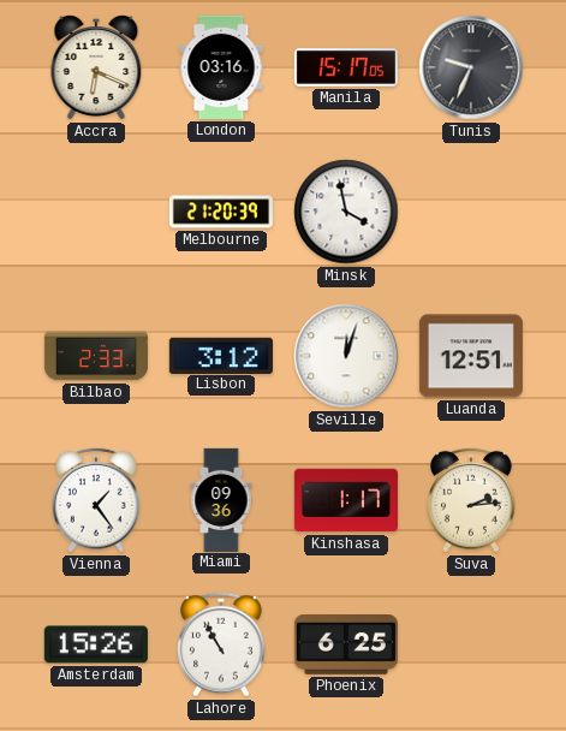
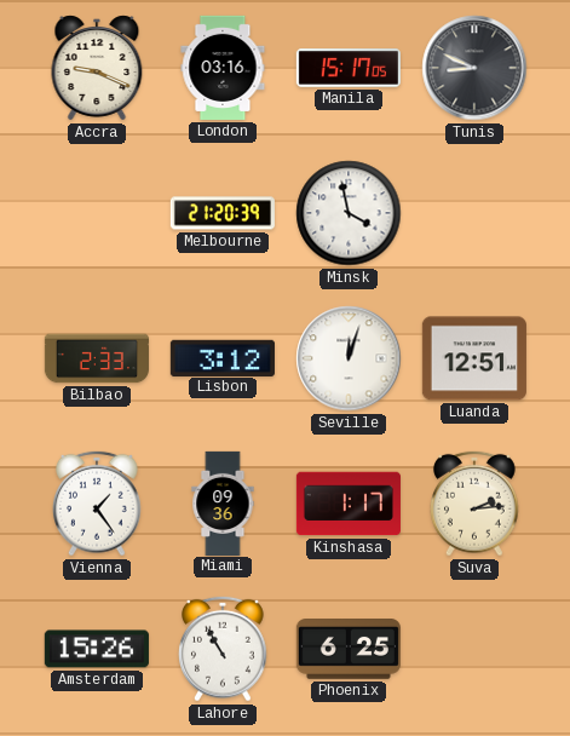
Accra: 6:19 -> 9:19 (97, 68)
Tunis: 9:34 -> 8:49 (474, 68)
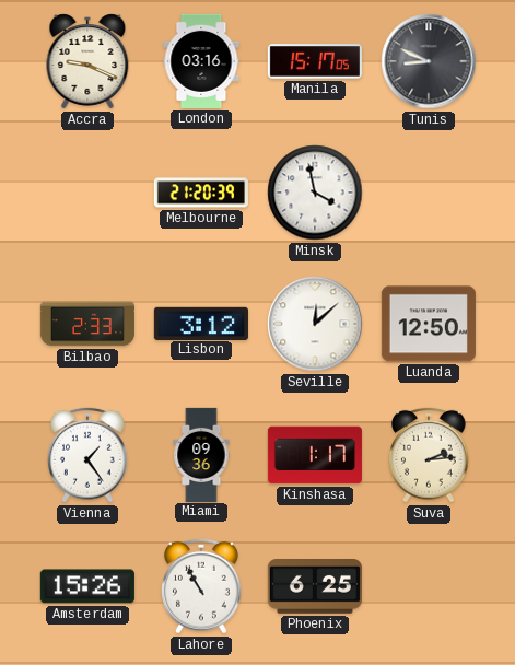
Seville: 12:03 -> 12:08 (315, 324)
Luanda: 12:51 -> 12:50 (429, 324)
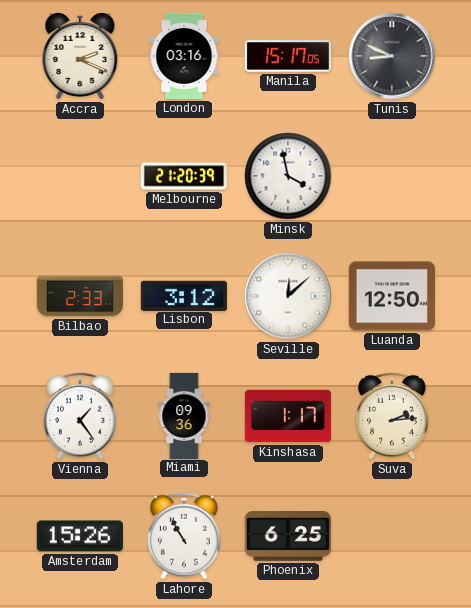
Accra: 9:19 -> 2:19 (80, 56)
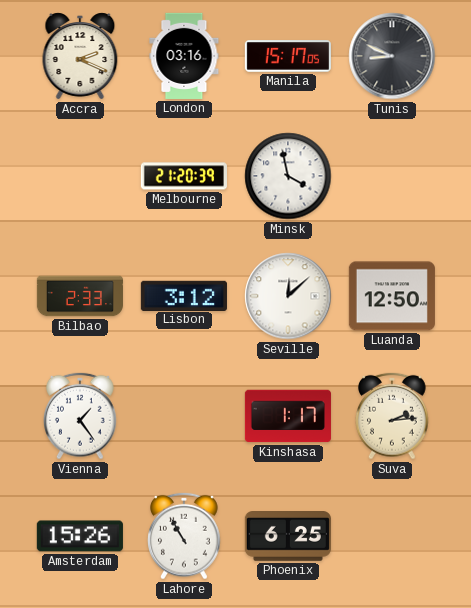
Miami: 09:36 -> none (184, 415)
